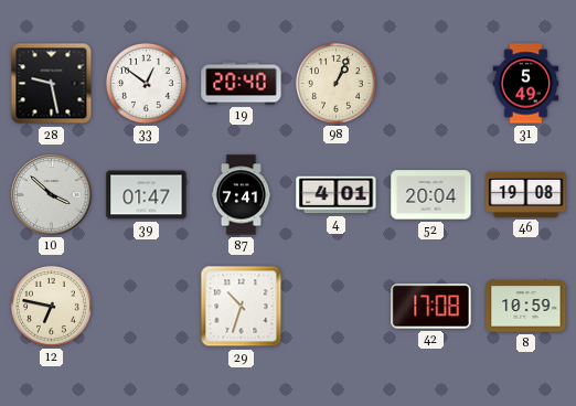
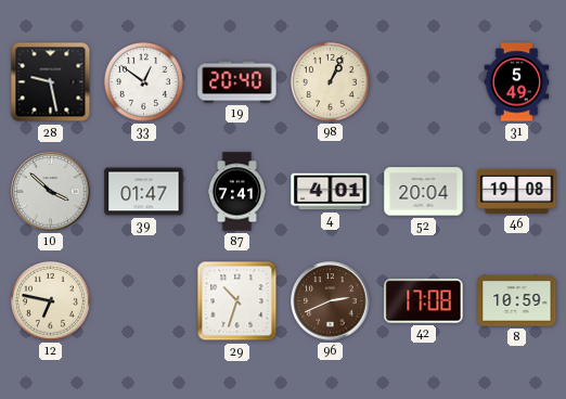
96: none -> 2:41 (331, 301)
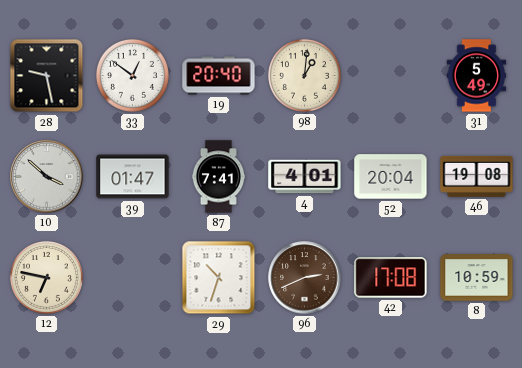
98: 1:04 -> 1:01 (304, 75)
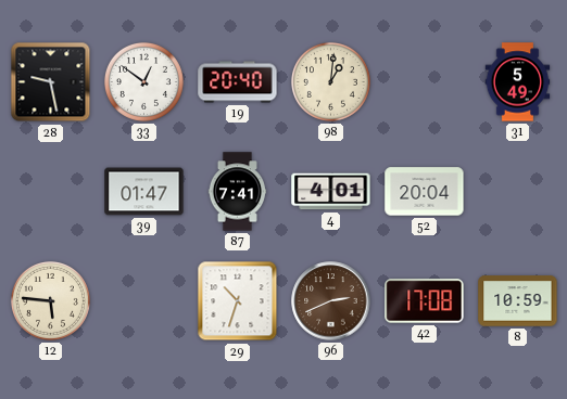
10: 3:52 -> none (47, 177)
46: 19:08 -> none (477, 176)
12: 6:47 -> 5:46 (50, 300)
